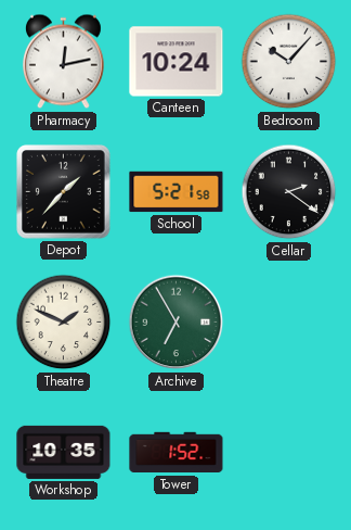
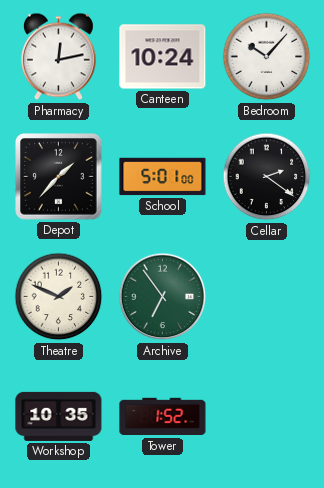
School: 5:21 -> 5:01 (163, 177)
Archive: 6:55 -> 6:54 (163, 297)
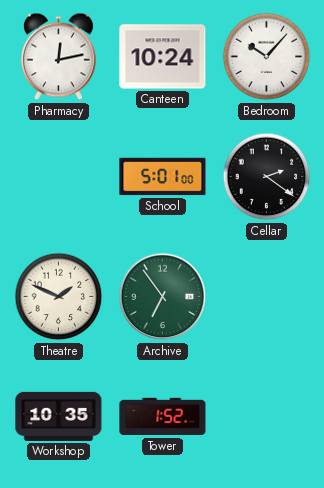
Depot: 1:37 -> none (59, 177)
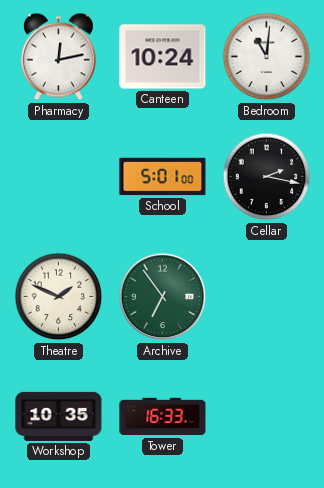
Bedroom: 10:07 -> 11:01 (267, 57)
Cellar: 2:21 -> 2:17 (267, 177)
Tower: 1:52 -> 16:33 (163, 417)
